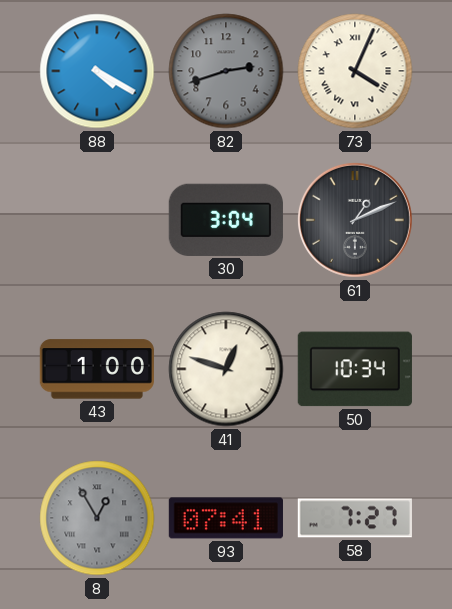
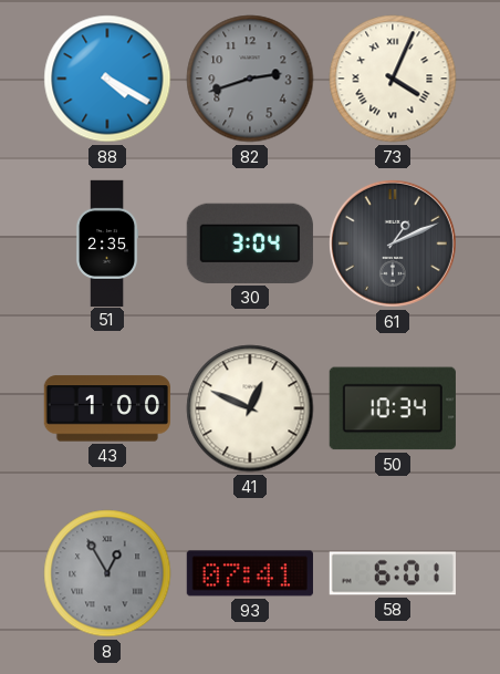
51: none -> 2:35 (107, 242)
41: 12:48 -> 12:49 (250, 408)
58: 7:27 -> 6:01 (393, 573)
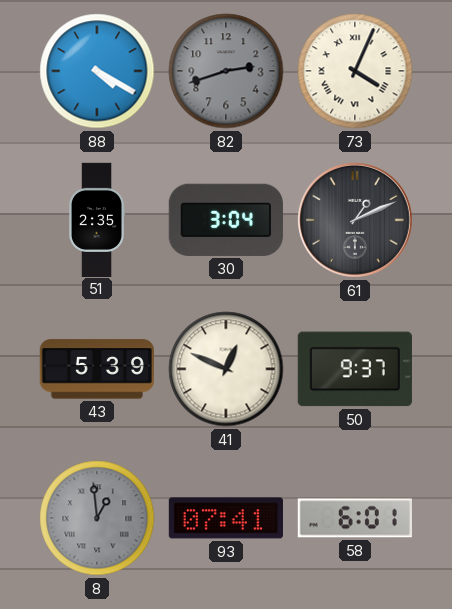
43: 1:00 -> 5:39 (97, 369)
50: 10:34 -> 9:37 (355, 369)
8: 12:55 -> 12:59 (97, 518)
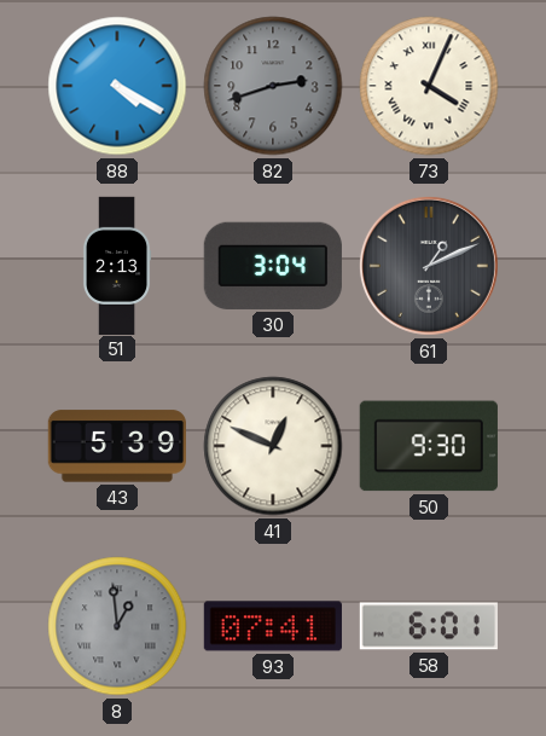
51: 2:35 -> 2:13 (117, 265)
50: 9:37 -> 9:30 (429, 446)
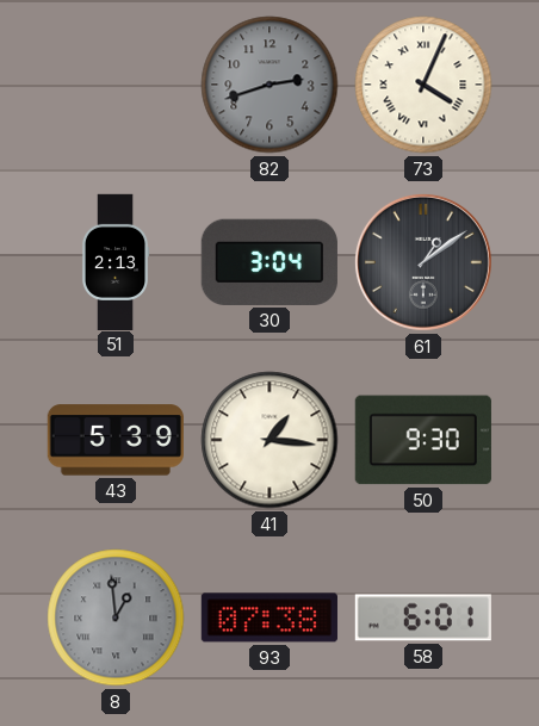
88: 4:20 -> none (117, 86)
61: 1:11 -> 1:09 (423, 262)
41: 12:49 -> 1:16 (269, 440)
93: 07:41 -> 07:38 (269, 618)
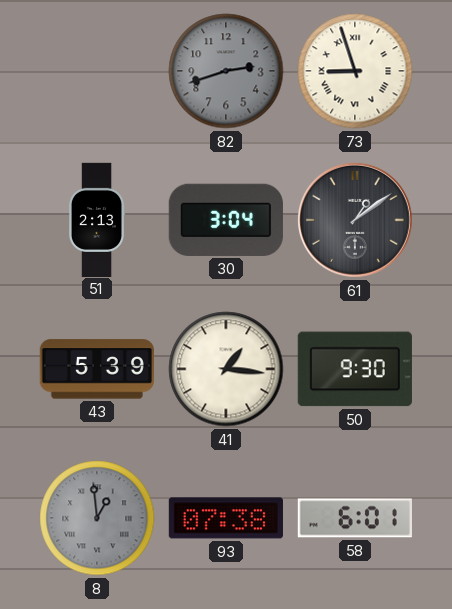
73: 4:04 -> 8:57 (355, 71)
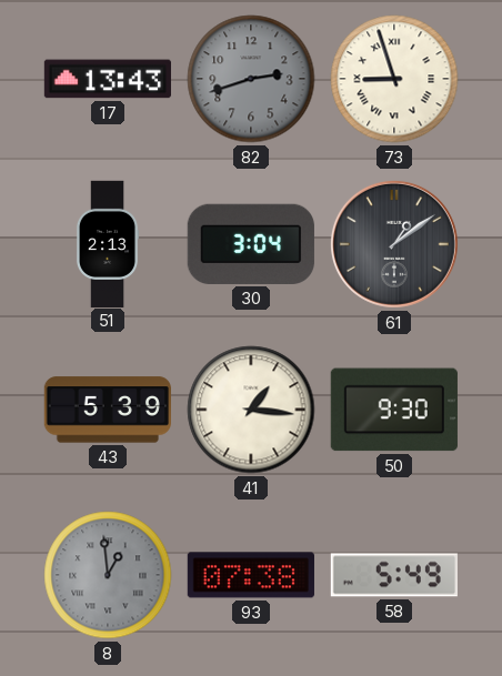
17: none -> 13:43 (108, 79)
58: 6:01 -> 5:49 (394, 575)
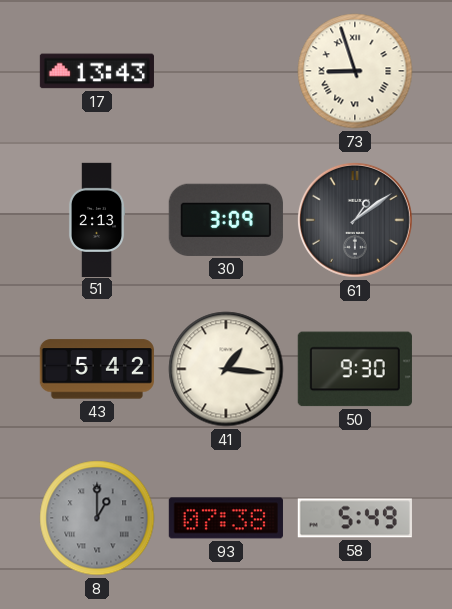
82: 2:42 -> none (251, 79)
30: 3:04 -> 3:09 (226, 220)
43: 5:39 -> 5:42 (97, 369)
8: 12:59 -> 1:00 (97, 518)
